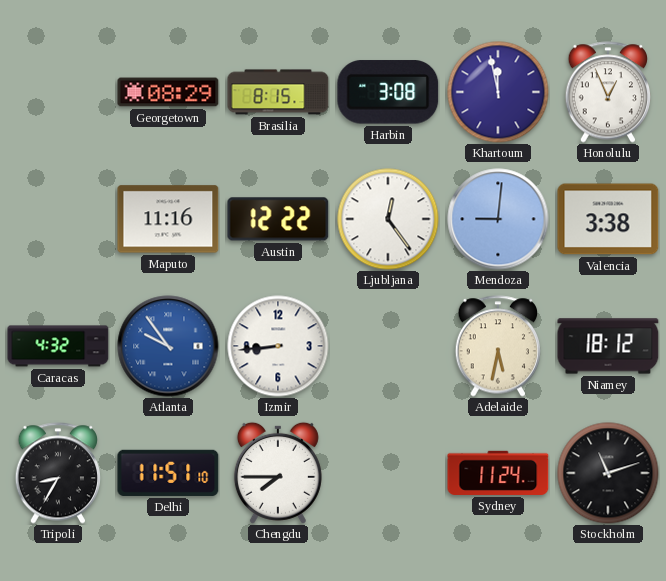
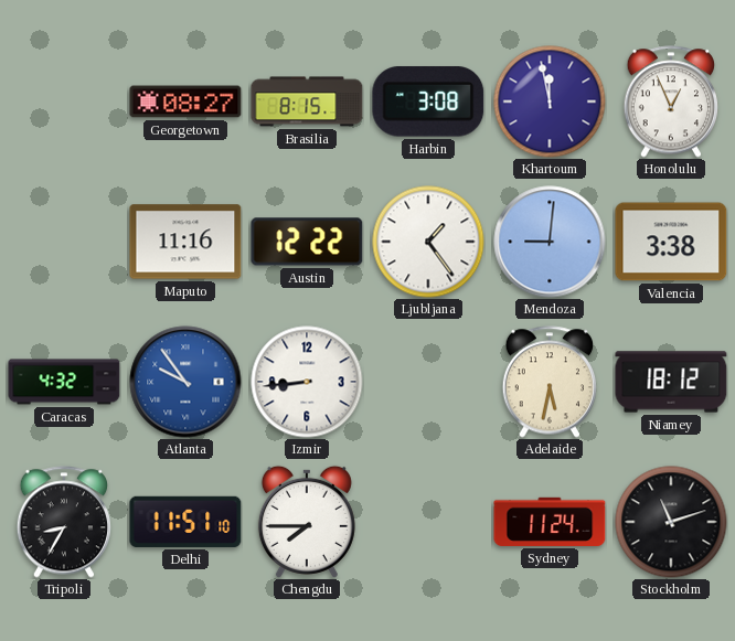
Georgetown: 08:29 -> 08:27 (185, 102)
Ljubljana: 12:24 -> 1:24 (428, 242)
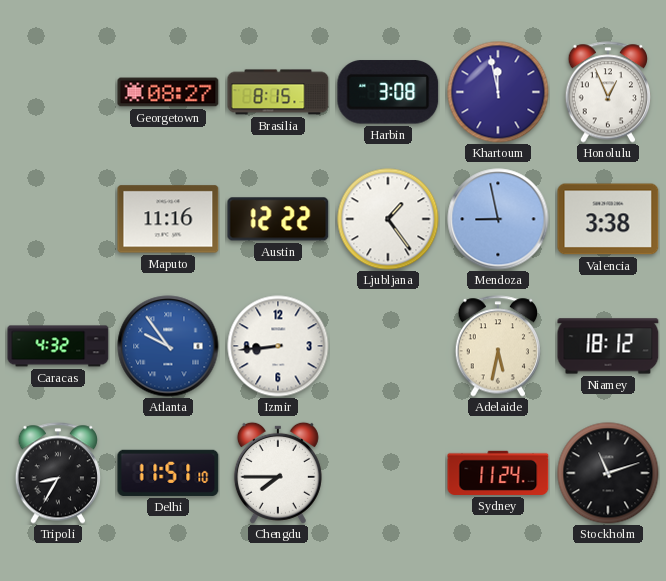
Mendoza: 9:01 -> 8:58 (498, 219)
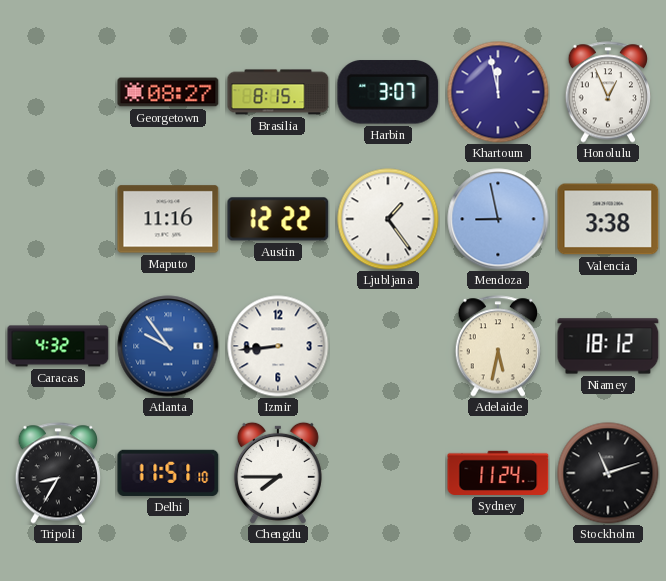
Harbin: 3:08 -> 3:07 (388, 92)
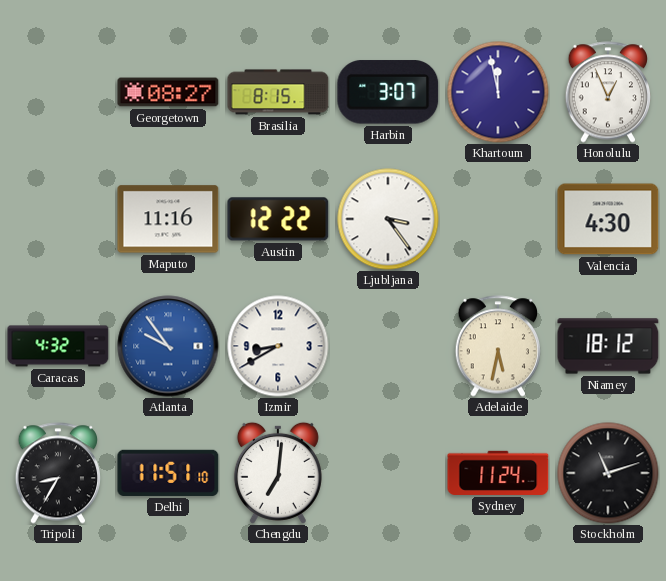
Ljubljana: 1:24 -> 3:24 (388, 219)
Mendoza: 8:58 -> none (498, 219)
Valencia: 3:38 -> 4:30 (608, 219)
Izmir: 8:44 -> 8:40 (278, 346)
Chengdu: 7:45 -> 7:01 (278, 473)
